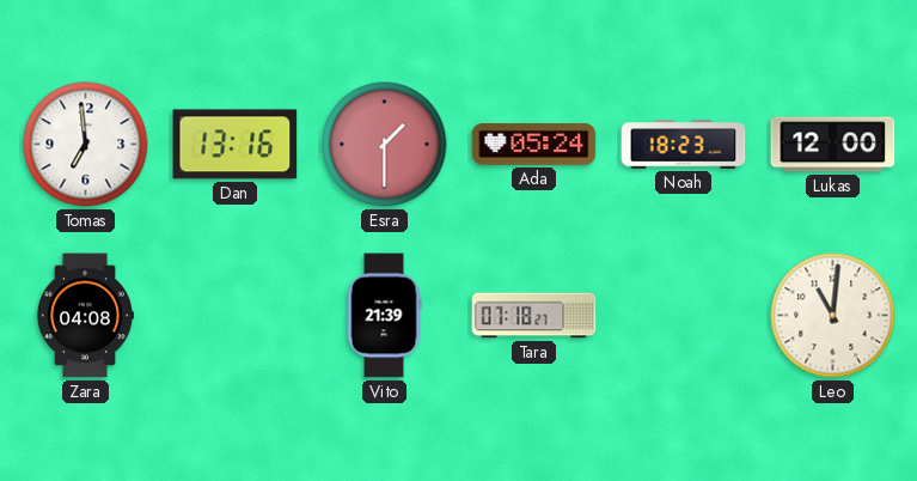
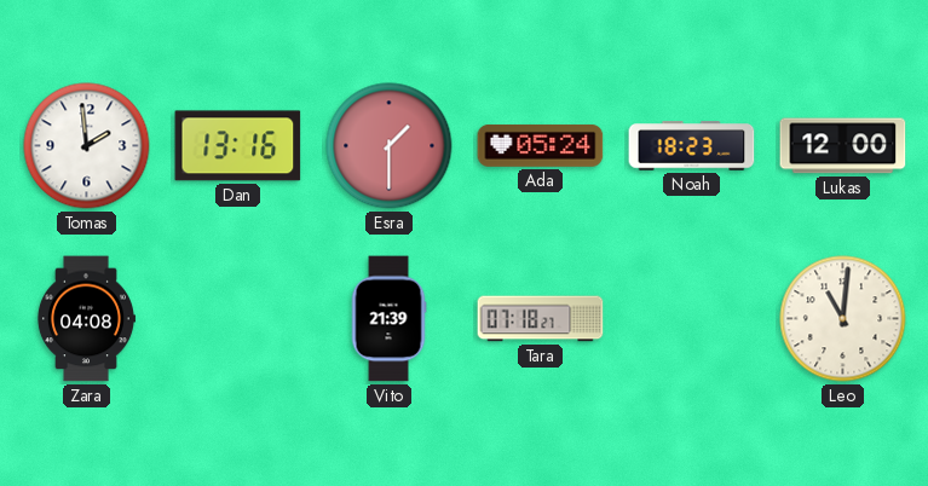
Tomas: 6:59 -> 1:59 (87, 146)
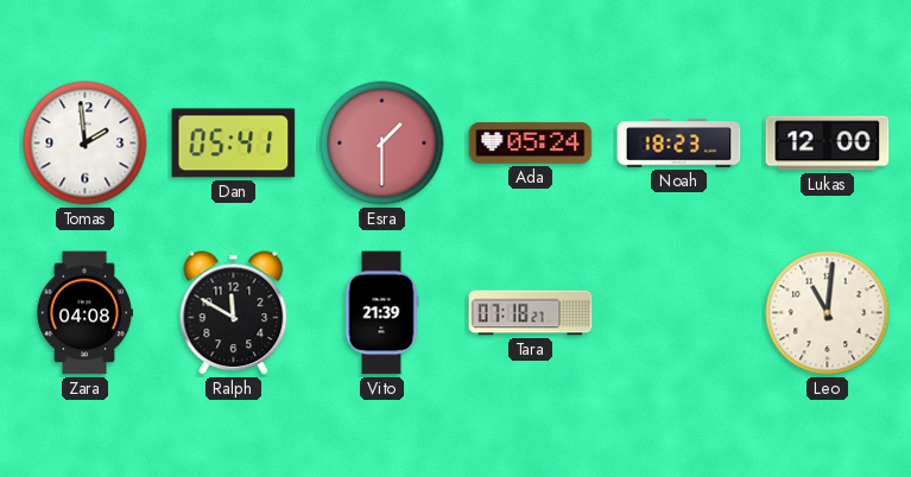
Dan: 13:16 -> 05:41 (234, 144)
Ralph: none -> 11:50 (234, 313)
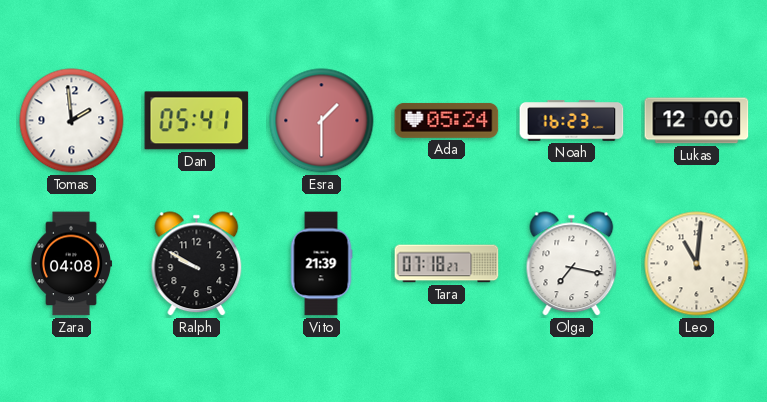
Noah: 18:23 -> 16:23 (572, 121)
Ralph: 11:50 -> 9:50 (197, 264)
Olga: none -> 7:17 (572, 264)
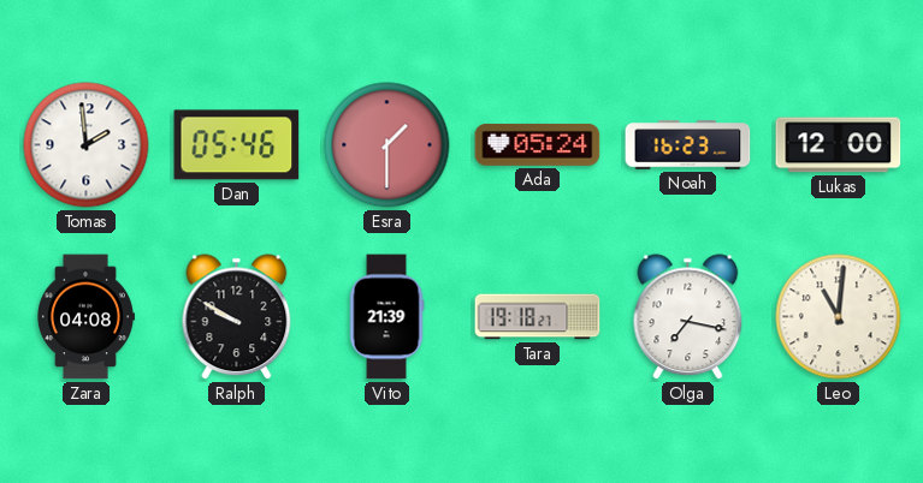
Dan: 05:41 -> 05:46 (237, 145)
Tara: 07:18 -> 19:18 (538, 317)
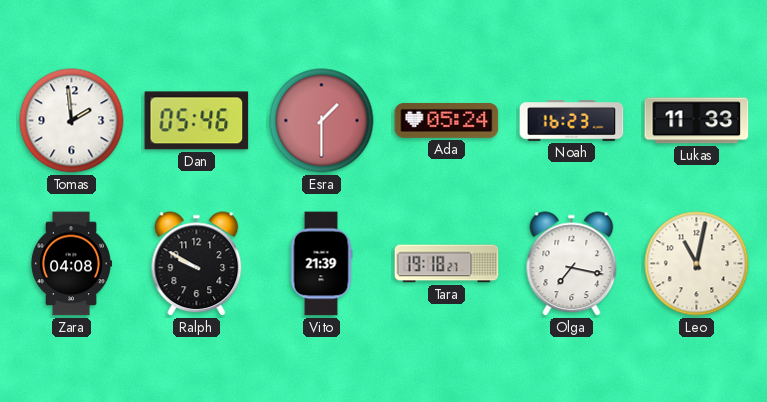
Lukas: 12:00 -> 11:33 (697, 121)
Leo: 11:01 -> 11:02 (697, 264)
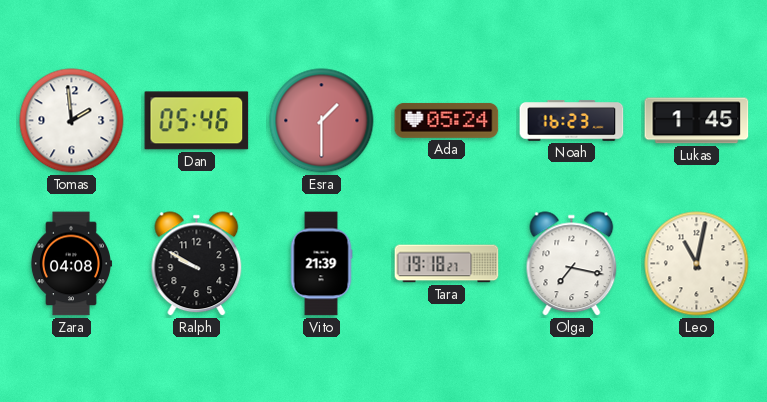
Lukas: 11:33 -> 1:45 (697, 121)
